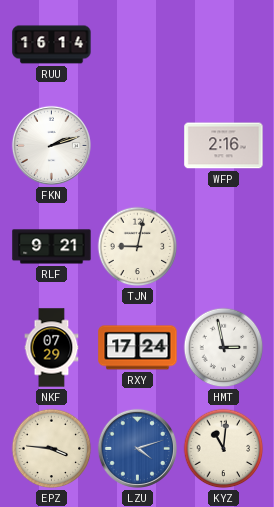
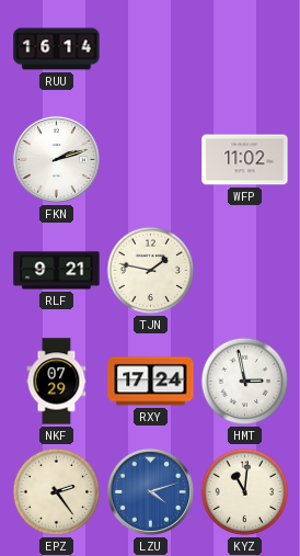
WFP: 2:16 -> 11:02 (245, 160)
TJN: 9:02 -> 1:47 (151, 271)
EPZ: 3:46 -> 2:24 (57, 492)
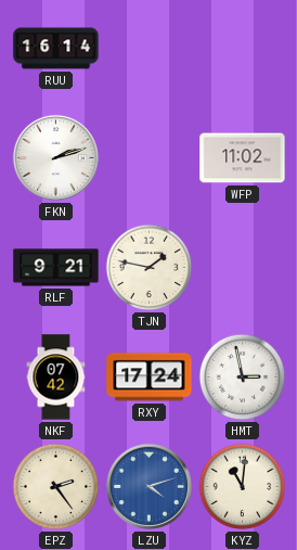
NKF: 07:29 -> 07:42 (56, 378)
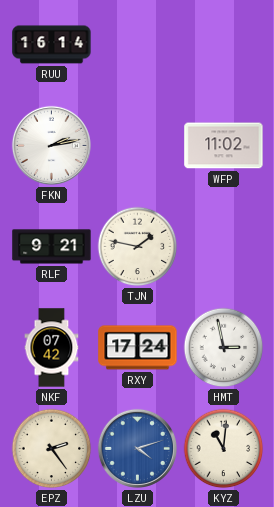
FKN: 2:12 -> 2:13 (51, 145)
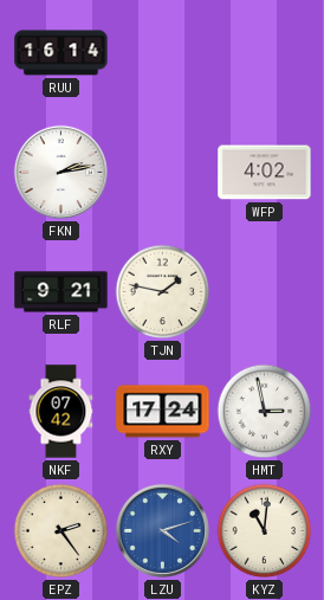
WFP: 11:02 -> 4:02 (265, 173)
